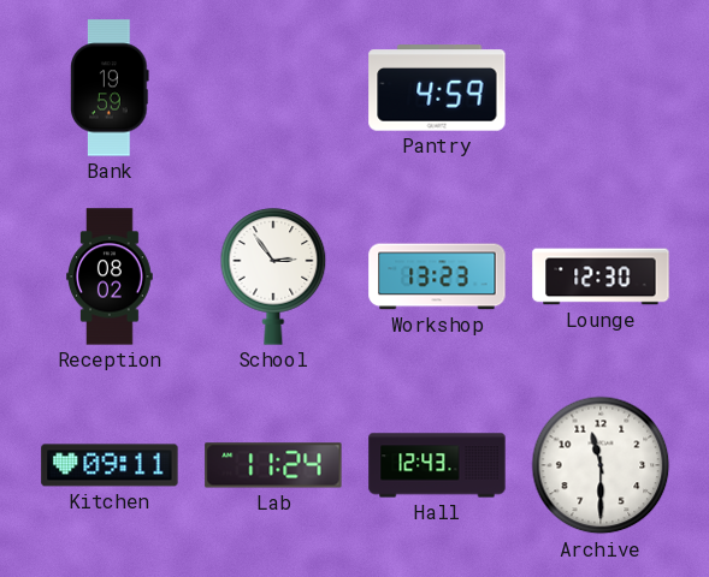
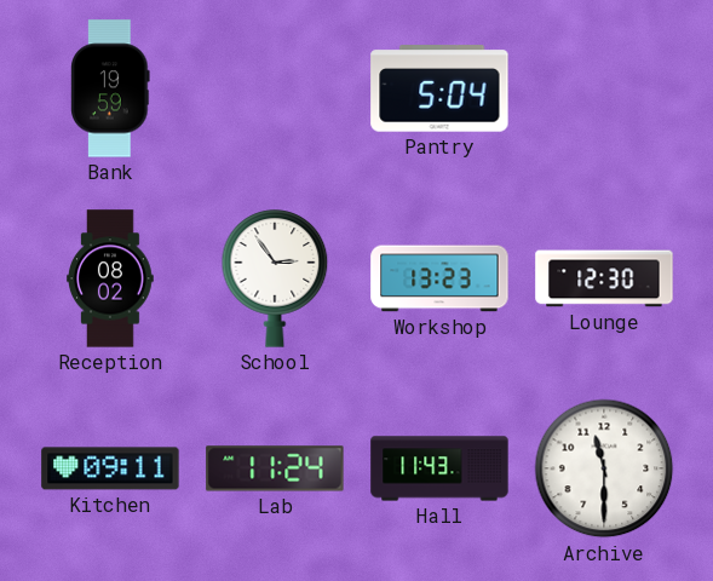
Pantry: 4:59 -> 5:04 (439, 88)
Hall: 12:43 -> 11:43 (439, 468)
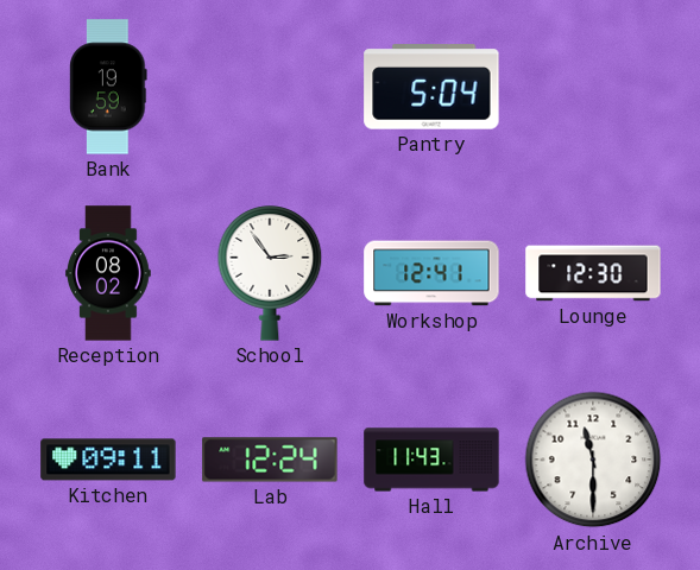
Workshop: 13:23 -> 12:41 (431, 273)
Lab: 11:24 -> 12:24 (270, 460)
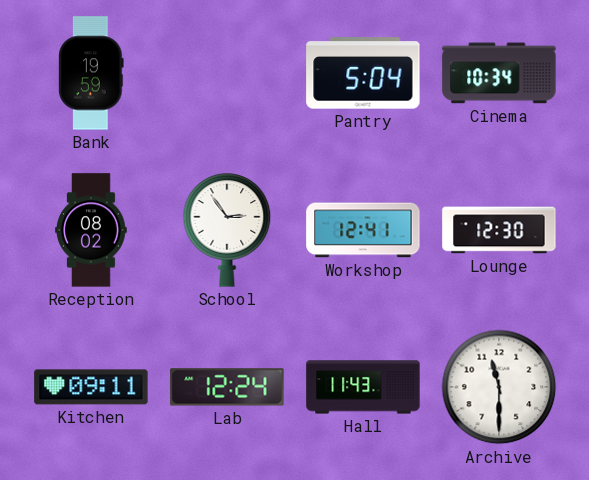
Cinema: none -> 10:34 (499, 73)
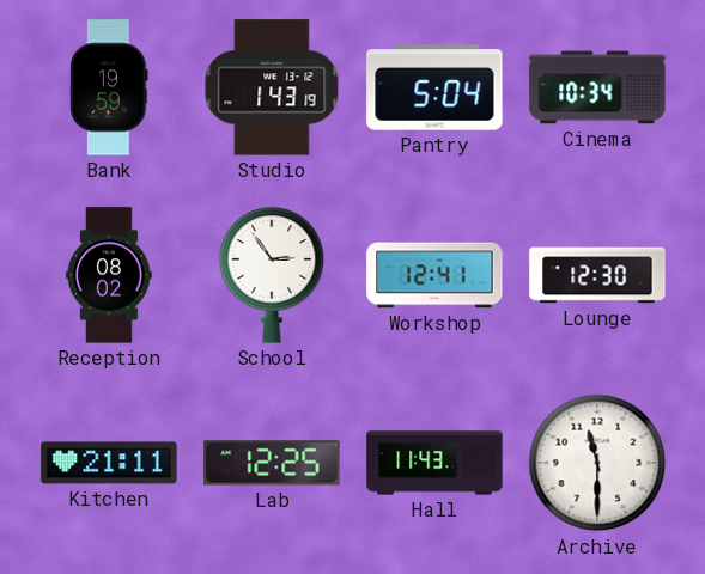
Studio: none -> 1:43 (272, 87)
Kitchen: 09:11 -> 21:11 (109, 463)
Lab: 12:24 -> 12:25 (272, 463)
